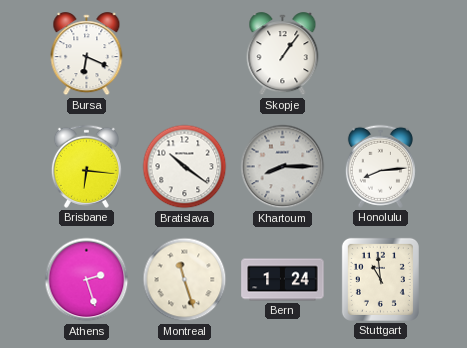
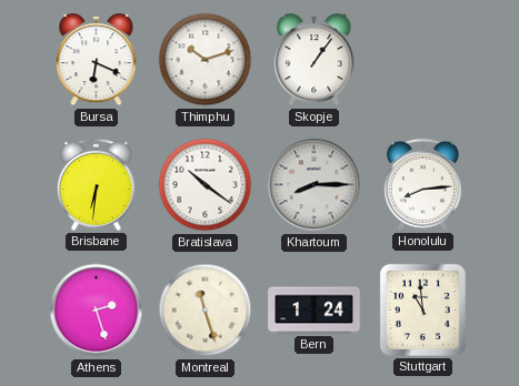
Thimphu: none -> 10:12 (206, 60)
Brisbane: 6:16 -> 6:31 (96, 184)
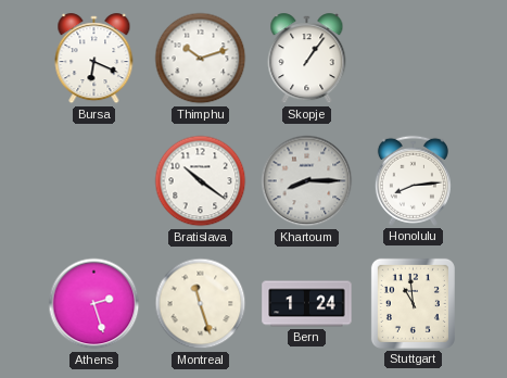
Brisbane: 6:31 -> none (96, 184)
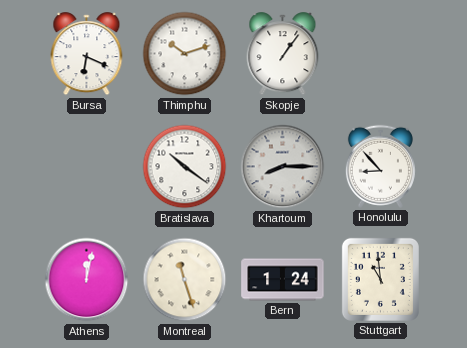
Honolulu: 8:14 -> 8:53 (380, 166)
Athens: 2:27 -> 12:02 (87, 280)
